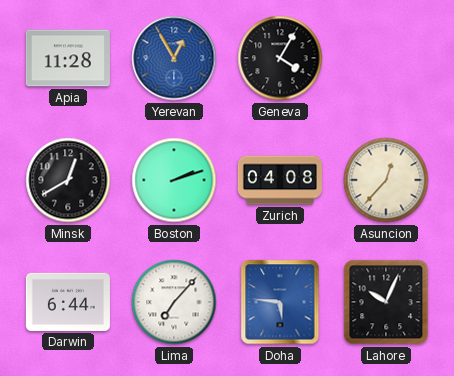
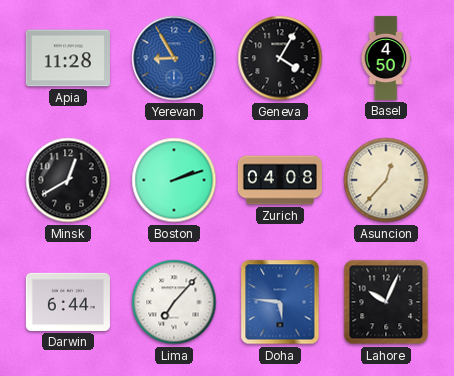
Yerevan: 12:55 -> 8:55 (174, 58)
Basel: none -> 4:50 (386, 58)
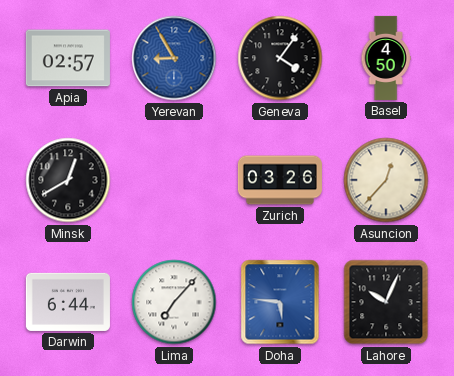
Apia: 11:28 -> 02:57 (68, 58)
Geneva: 4:05 -> 4:06 (280, 58)
Boston: 2:12 -> none (174, 180)
Zurich: 04:08 -> 03:26 (280, 180)
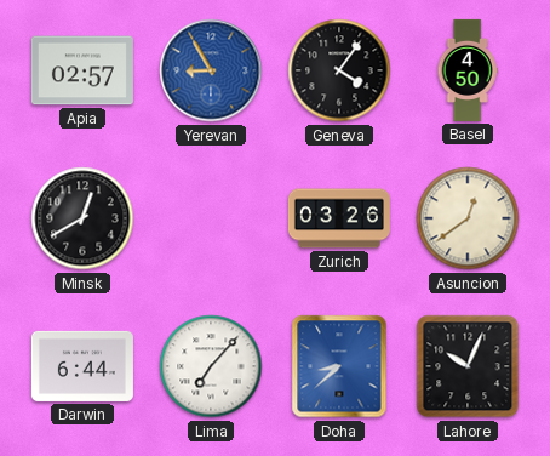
Asuncion: 12:37 -> 12:39 (468, 218)
Doha: 5:46 -> 8:38 (339, 366)
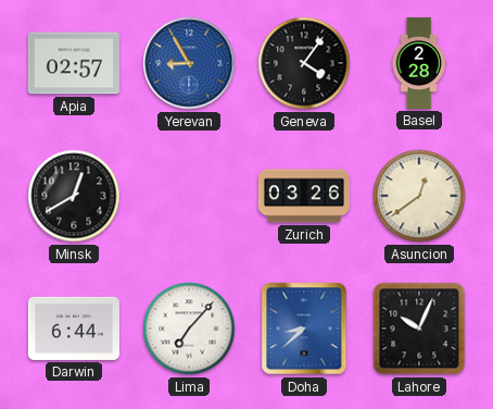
Basel: 4:50 -> 2:28 (419, 63)
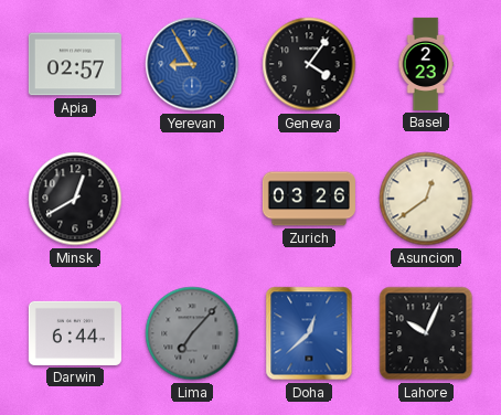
Basel: 2:28 -> 2:23 (426, 64)
Lima dial: white -> grey (192, 333)
Doha: 8:38 -> 12:38 (309, 333)
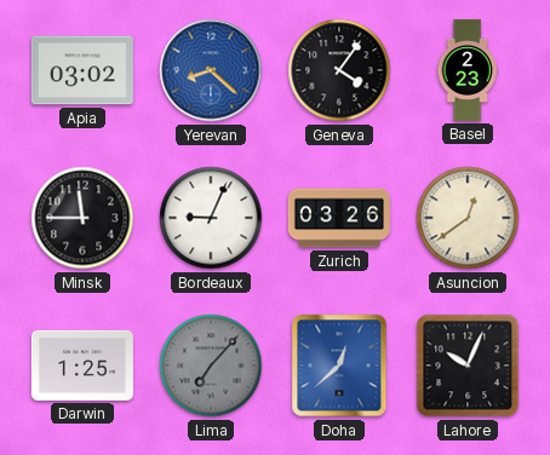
Apia: 02:57 -> 03:02 (82, 70)
Yerevan: 8:55 -> 8:22 (211, 70)
Minsk: 12:40 -> 11:45 (82, 218)
Bordeaux: none -> 9:04 (211, 218)
Darwin: 6:44 -> 1:25 (82, 365)
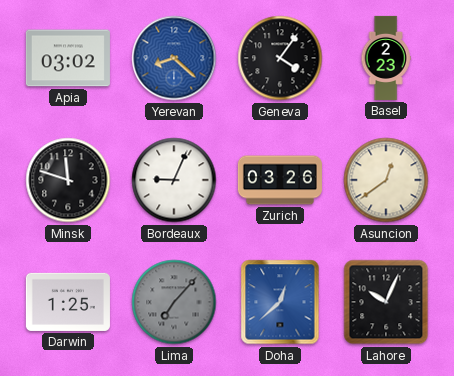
Minsk: 11:45 -> 11:48 (68, 180)
